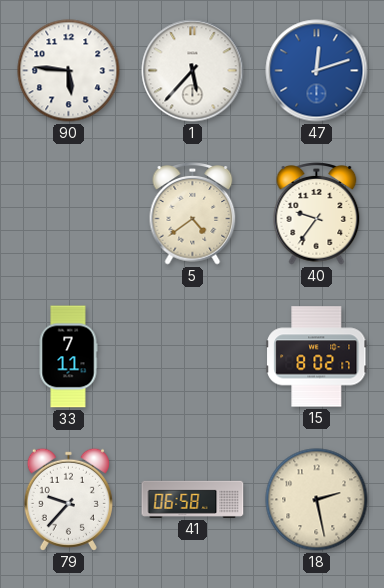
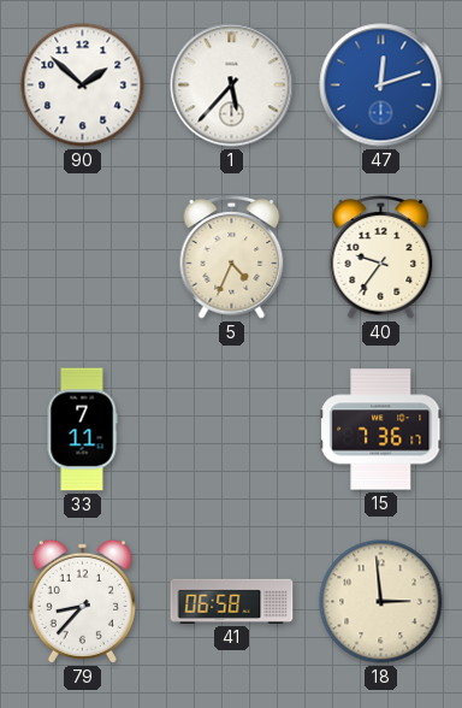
90: 5:46 -> 1:52 (83, 85)
5: 4:39 -> 4:34 (232, 258)
15: 8:02 -> 7:36 (381, 430)
79: 9:37 -> 8:37 (82, 601)
18: 2:28 -> 2:59 (381, 602)
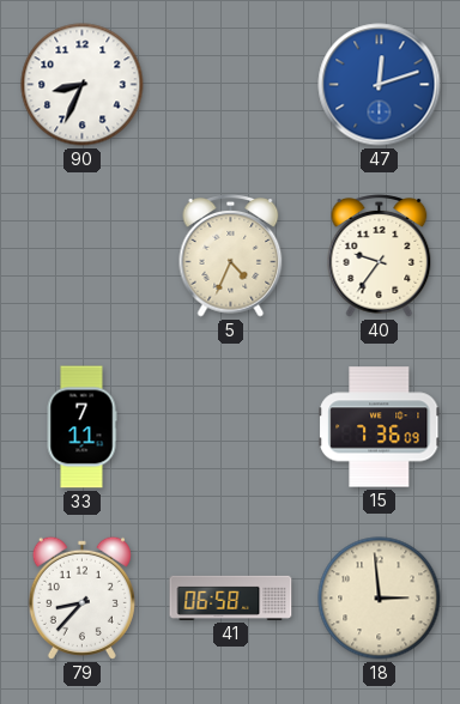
90: 1:52 -> 8:34 (83, 85)
1: 5:37 -> none (232, 85)
15: 7:36:17 -> 7:36:09 (380, 427)
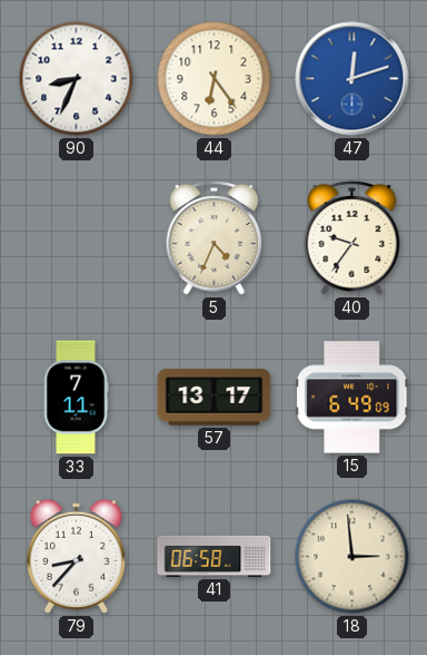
44: none -> 6:24 (215, 79)
57: none -> 13:17 (215, 398)
15: 7:36 -> 6:49 (352, 398)
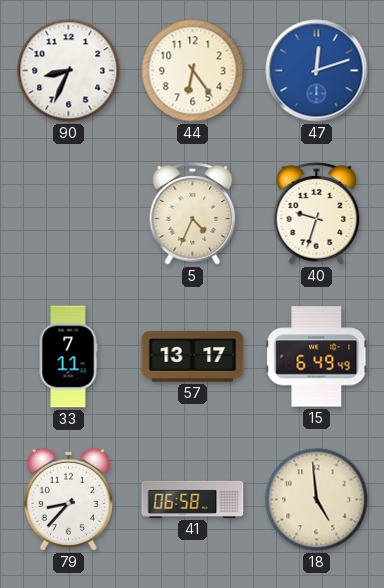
40: 9:36 -> 9:33 (317, 214)
15: 6:49:09 -> 6:49:49 (317, 357)
18: 2:59 -> 4:59 (317, 500)
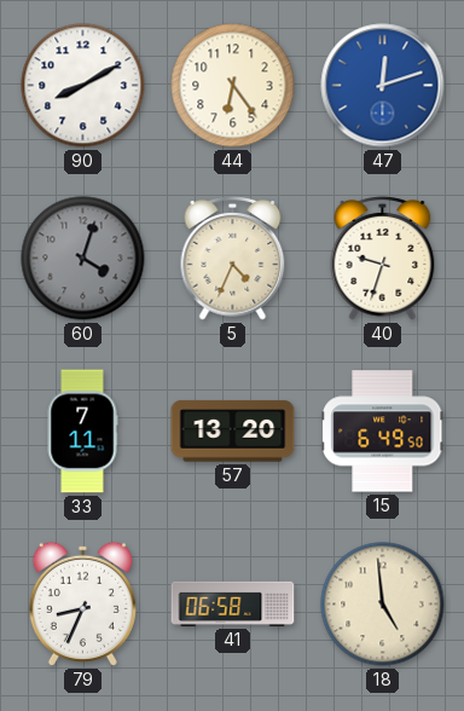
90: 8:34 -> 8:10 (83, 86)
60: none -> 4:03 (83, 259)
57: 13:17 -> 13:20 (233, 432)
15: 6:49:49 -> 6:49:50 (383, 432)
79: 8:37 -> 8:34 (82, 603)
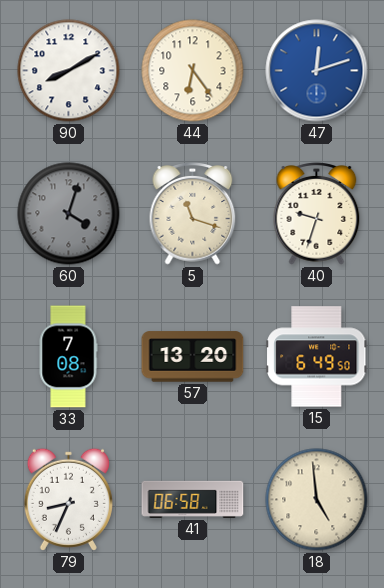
5: 4:34 -> 11:18 (193, 214)
33: 7:11 -> 7:08 (68, 357)
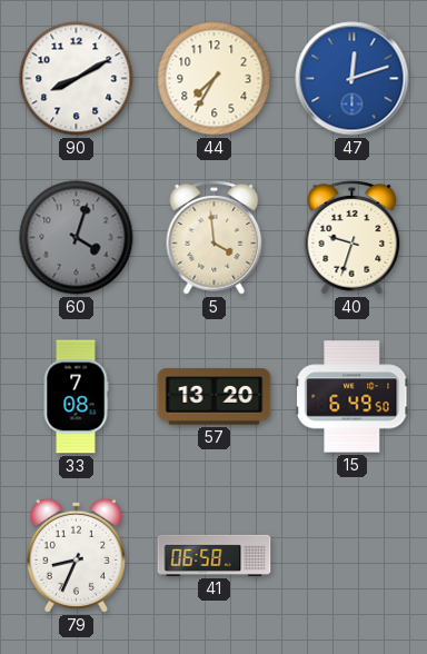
44: 6:24 -> 7:35 (215, 79)
5: 11:18 -> 3:59 (215, 238)
18: 4:59 -> none (317, 500)
